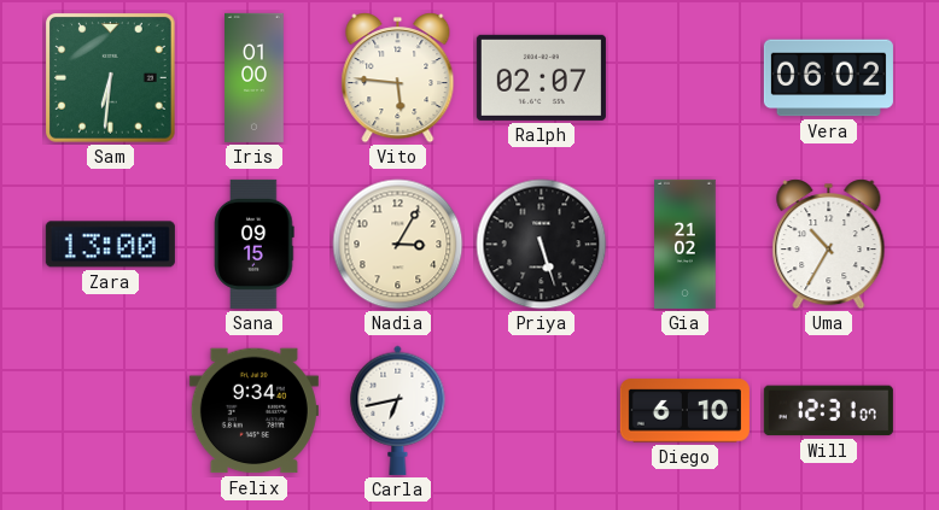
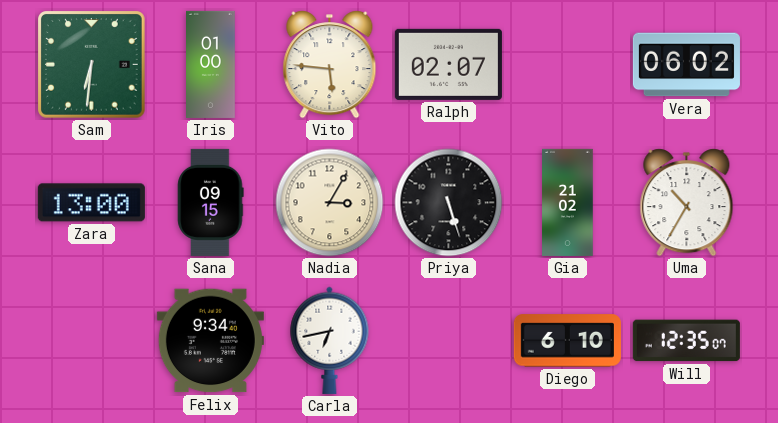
Will: 12:31 -> 12:35 (686, 341)
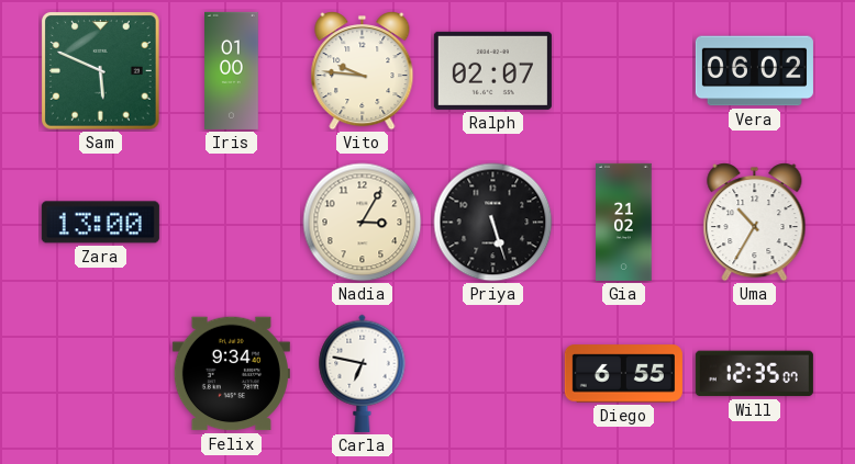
Sam: 6:31 -> 5:49 (101, 71)
Vito: 5:46 -> 9:46 (363, 71)
Sana: 09:15 -> none (211, 202)
Carla: 6:43 -> 6:47 (363, 373)
Diego: 6:10 -> 6:55 (623, 374)
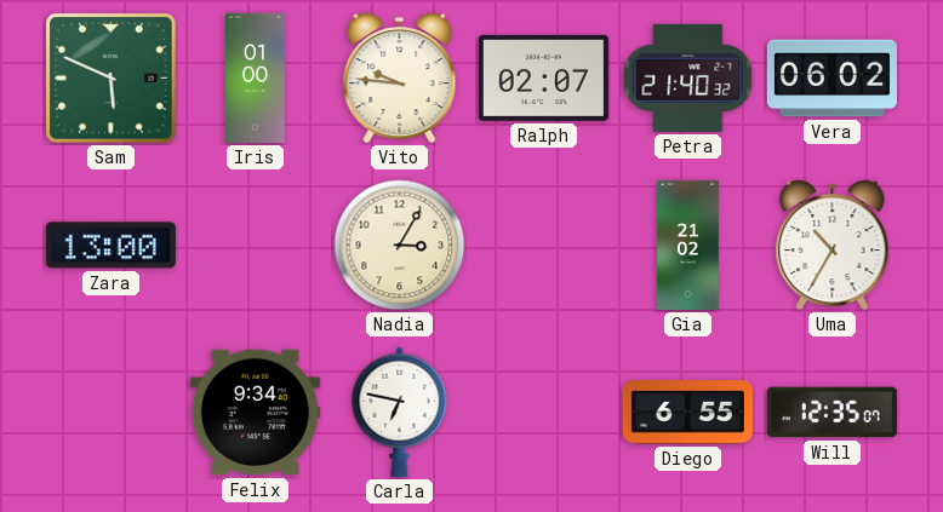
Petra: none -> 21:40 (688, 77)
Priya: 5:27 -> none (493, 223)
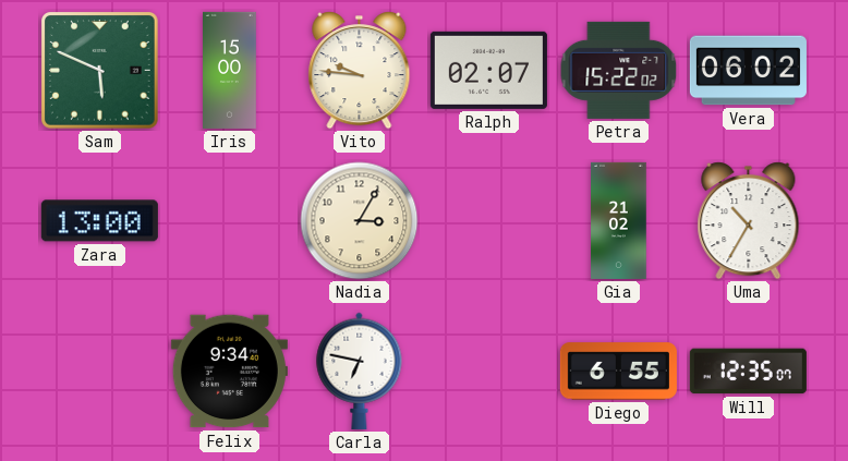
Iris: 01:00 -> 15:00 (230, 70)
Petra: 21:40 -> 15:22 (619, 70)
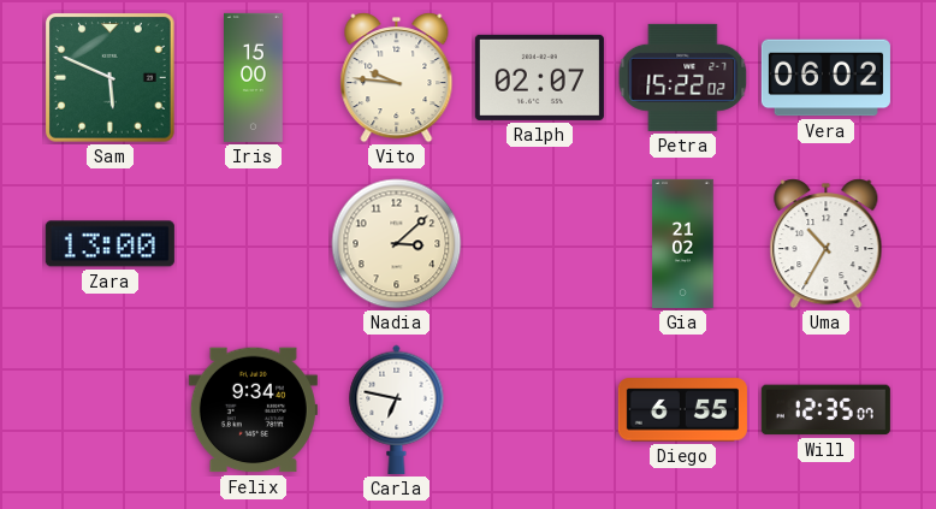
Nadia: 3:05 -> 3:08 (397, 244)
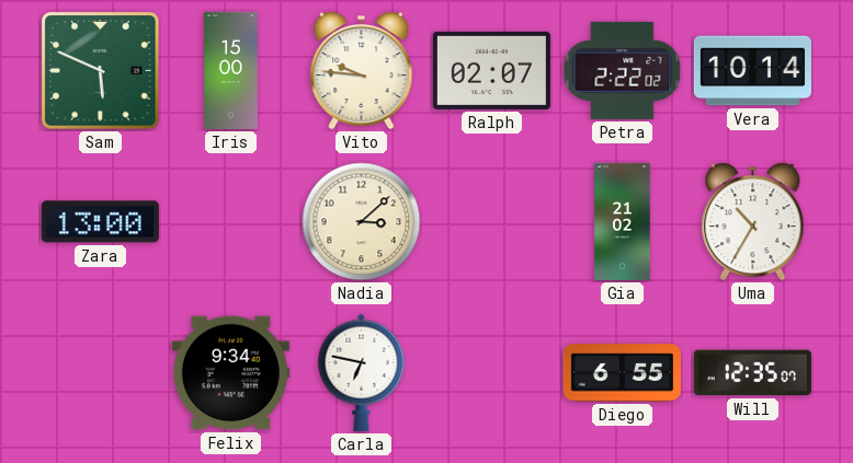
Petra: 15:22 -> 2:22 (623, 70)
Vera: 06:02 -> 10:14 (752, 71)
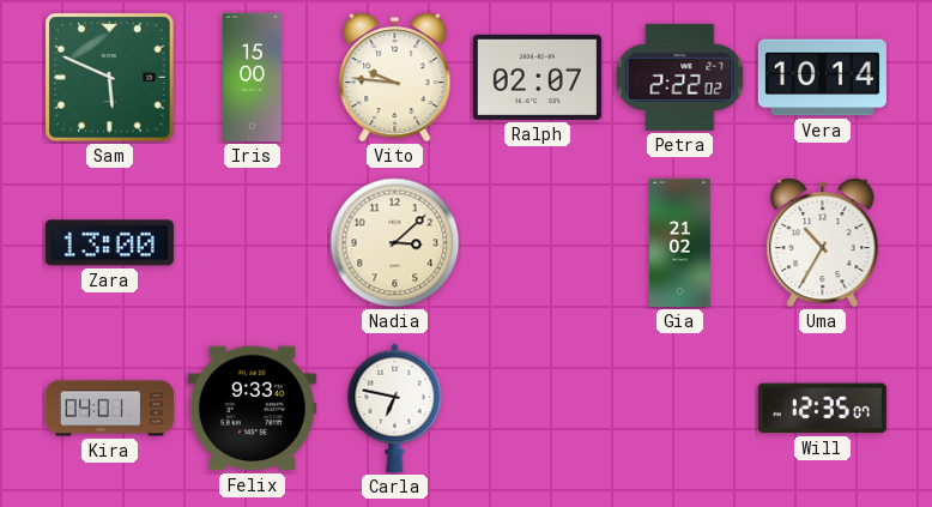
Kira: none -> 04:01 (109, 409)
Felix: 9:34 -> 9:33 (252, 409)
Diego: 6:55 -> none (622, 373)
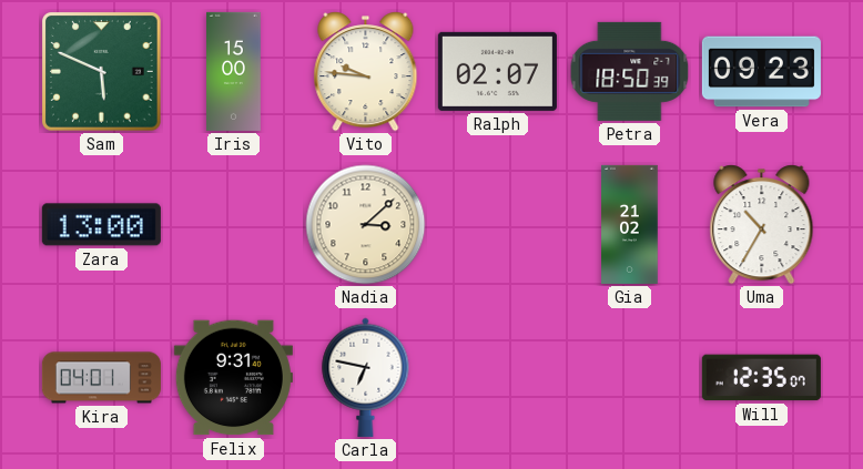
Petra: 2:22 -> 18:50 (630, 71)
Vera: 10:14 -> 09:23 (761, 72)
Felix: 9:33 -> 9:31 (233, 378)
